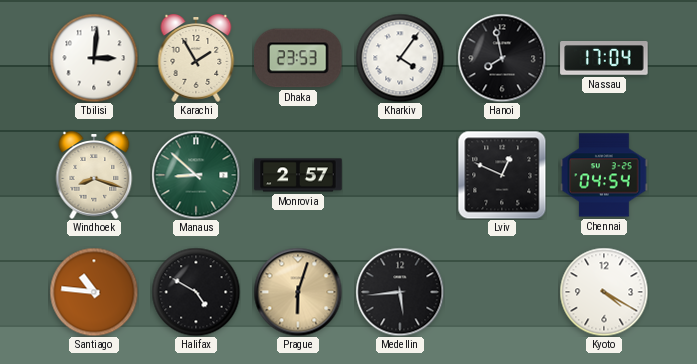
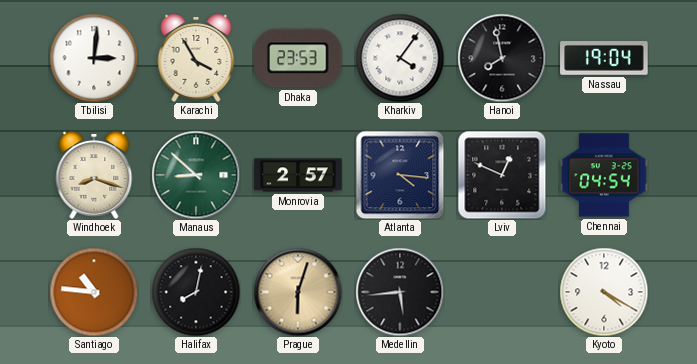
Karachi: 1:55 -> 3:55 (196, 59)
Nassau: 17:04 -> 19:04 (604, 59)
Atlanta: none -> 4:16 (400, 175)
Halifax: 4:50 -> 8:02 (196, 292)
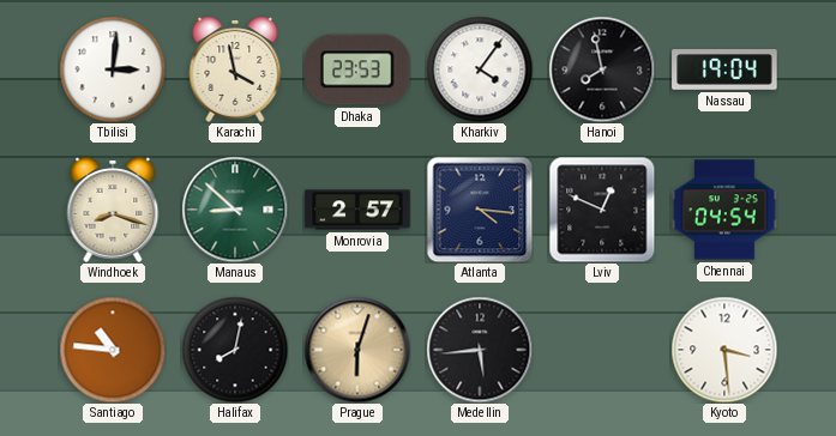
Karachi: 3:55 -> 3:58 (235, 71)
Kyoto: 4:20 -> 3:29 (724, 350)
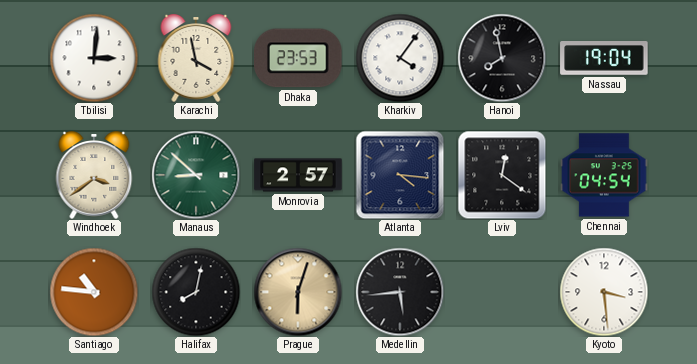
Windhoek: 8:18 -> 3:39 (94, 176)
Lviv: 12:49 -> 12:21 (502, 175)
